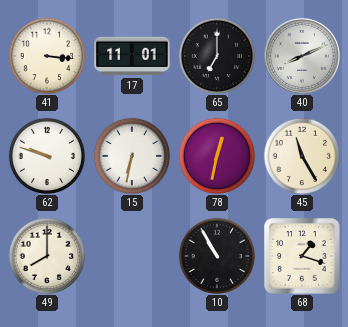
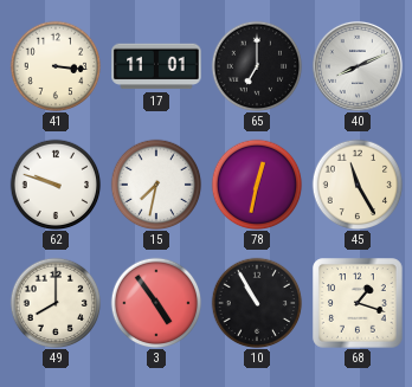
15: 6:32 -> 7:32 (156, 185)
3: none -> 4:54 (156, 303)
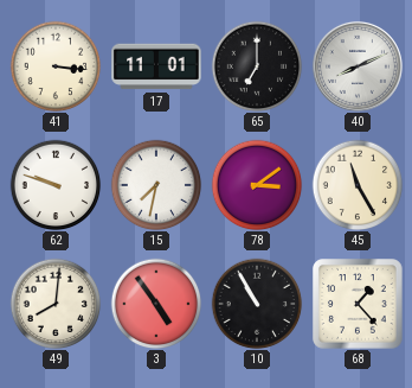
78: 12:32 -> 3:09 (257, 185)
49: 8:00 -> 8:01 (56, 304)
68: 1:18 -> 1:23 (358, 304)
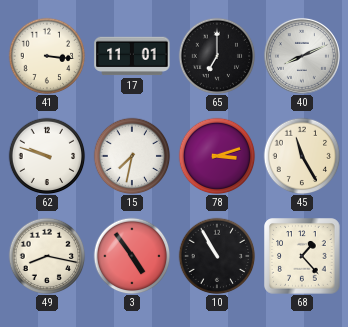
78: 3:09 -> 3:12 (217, 156)
49: 8:01 -> 8:17 (47, 256)
